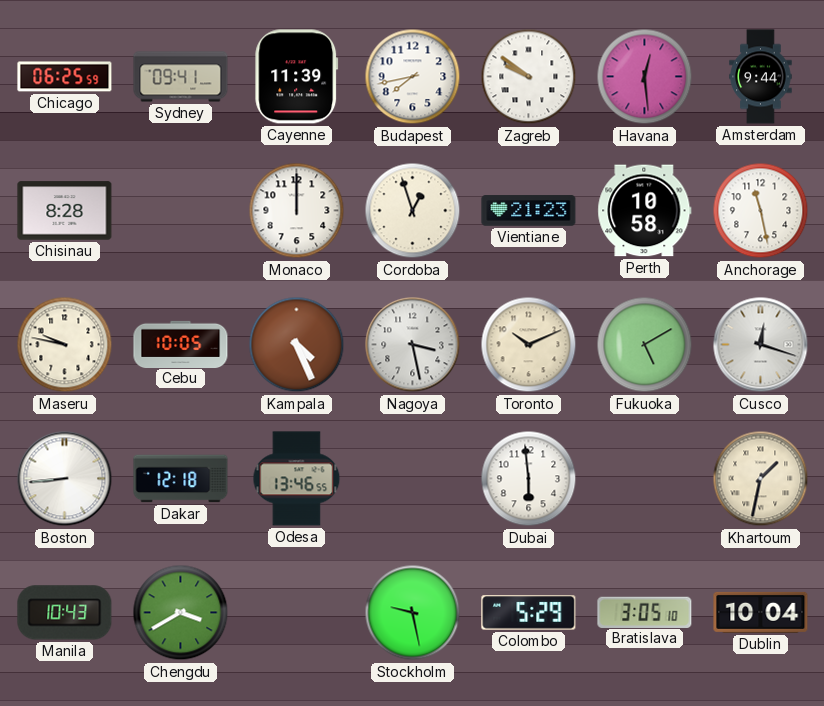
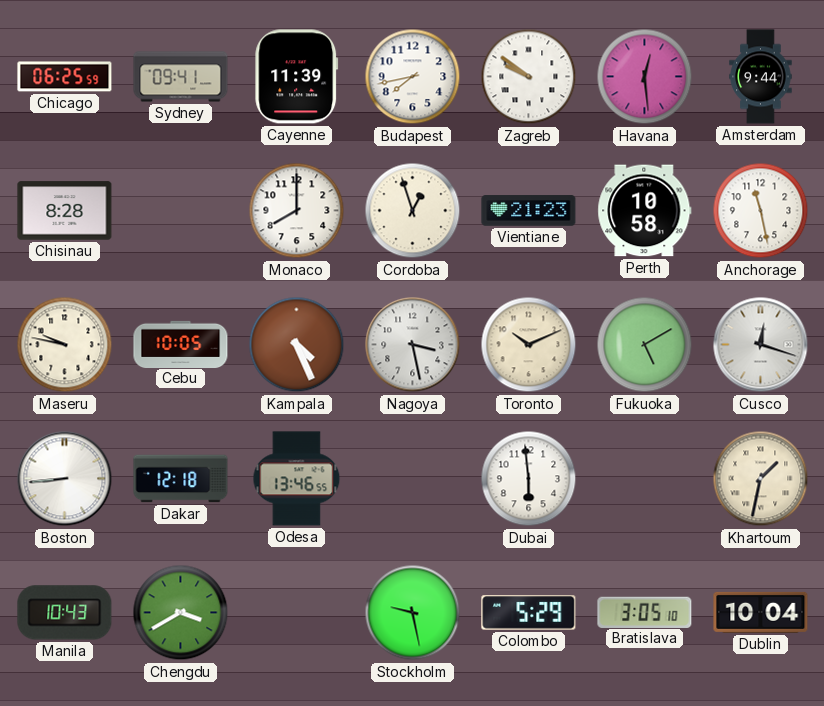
Monaco: 12:00 -> 8:00 (297, 211)
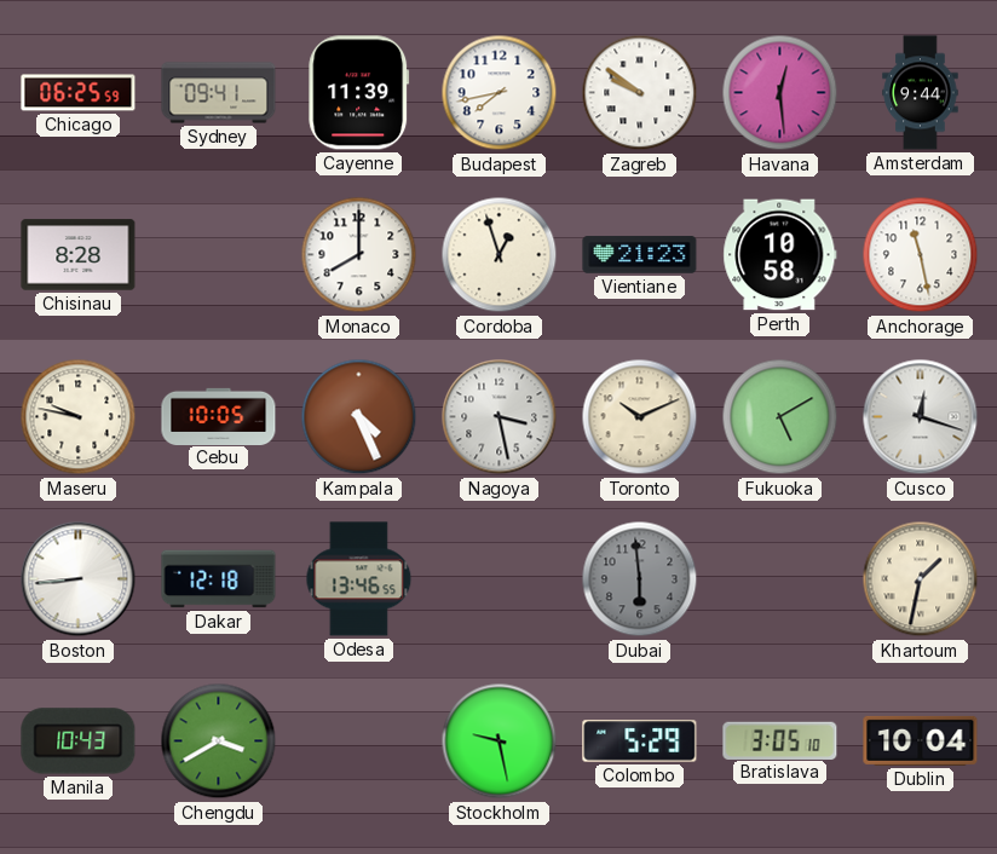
Dubai dial: white -> grey (640, 579)
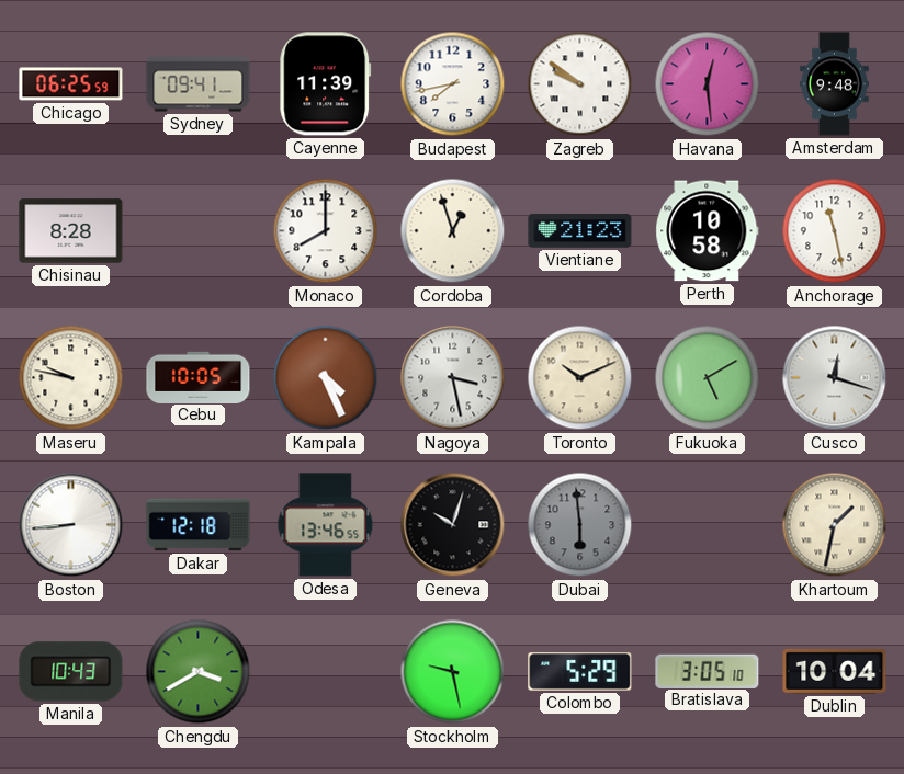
Amsterdam: 9:44 -> 9:48 (835, 84)
Geneva: none -> 10:03 (453, 525)
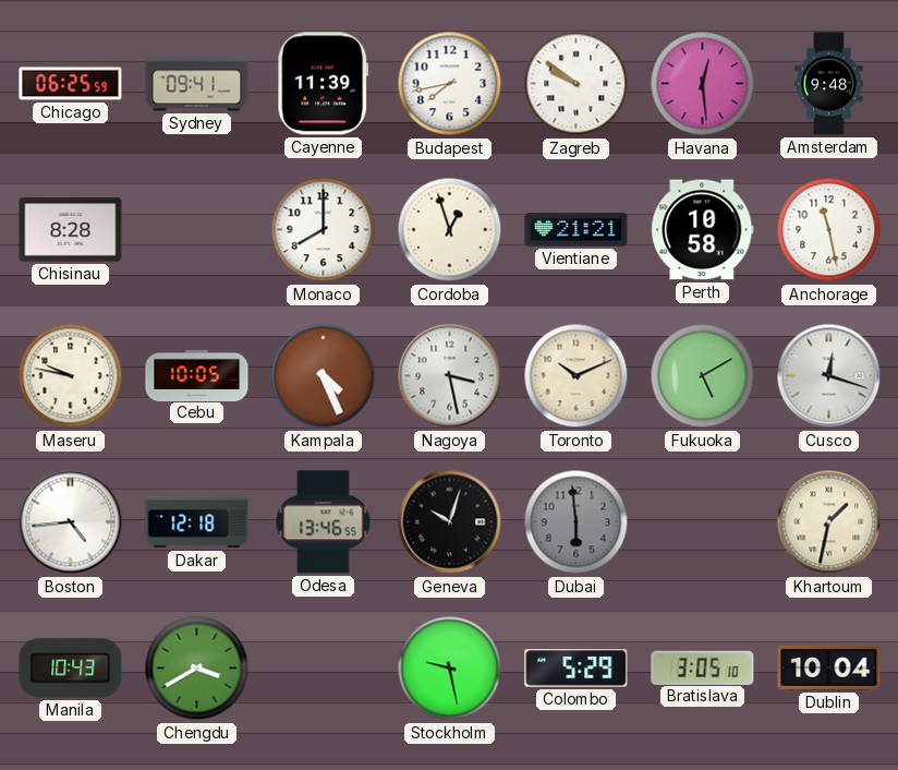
Vientiane: 21:23 -> 21:21 (577, 230)
Boston: 8:44 -> 4:44 (71, 522)
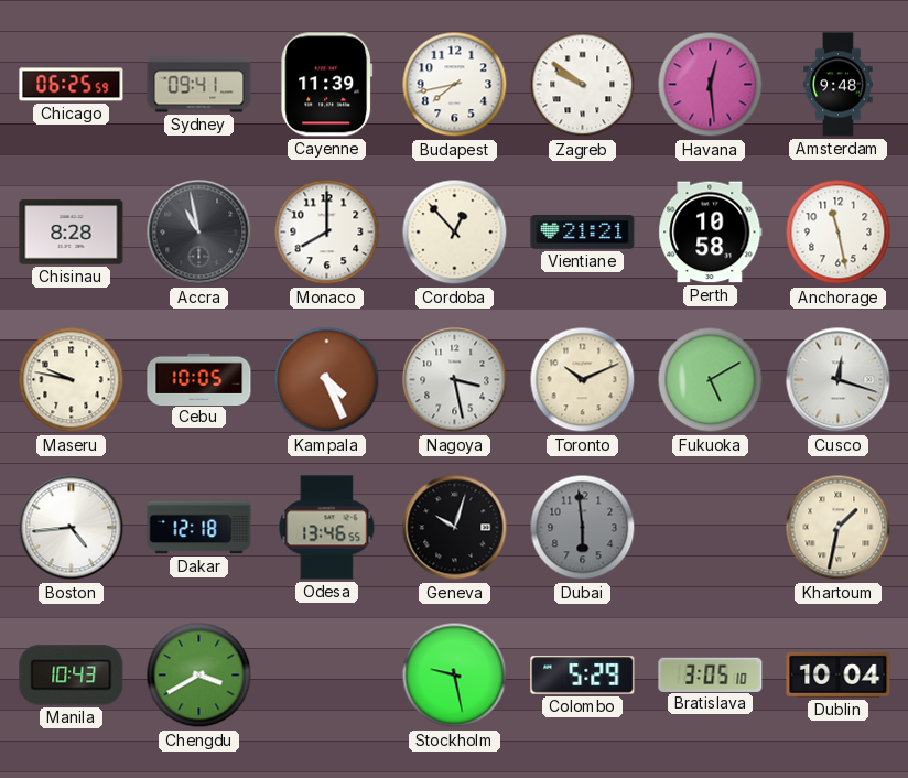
Accra: none -> 10:58 (199, 233)
Cordoba: 12:57 -> 12:53 (455, 233)
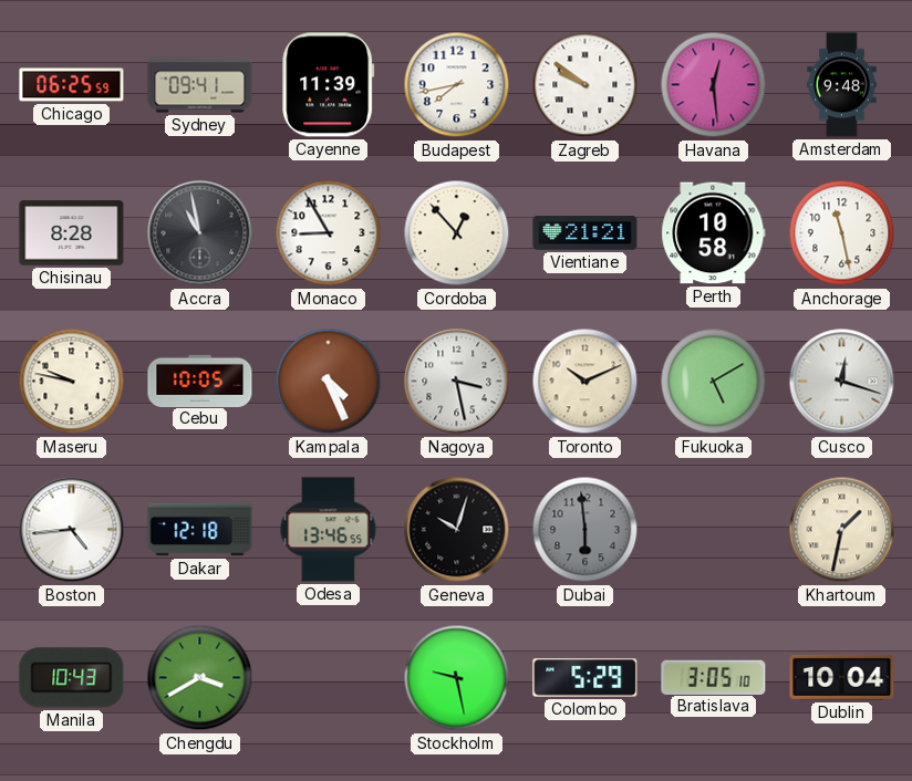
Monaco: 8:00 -> 8:55 (329, 233)
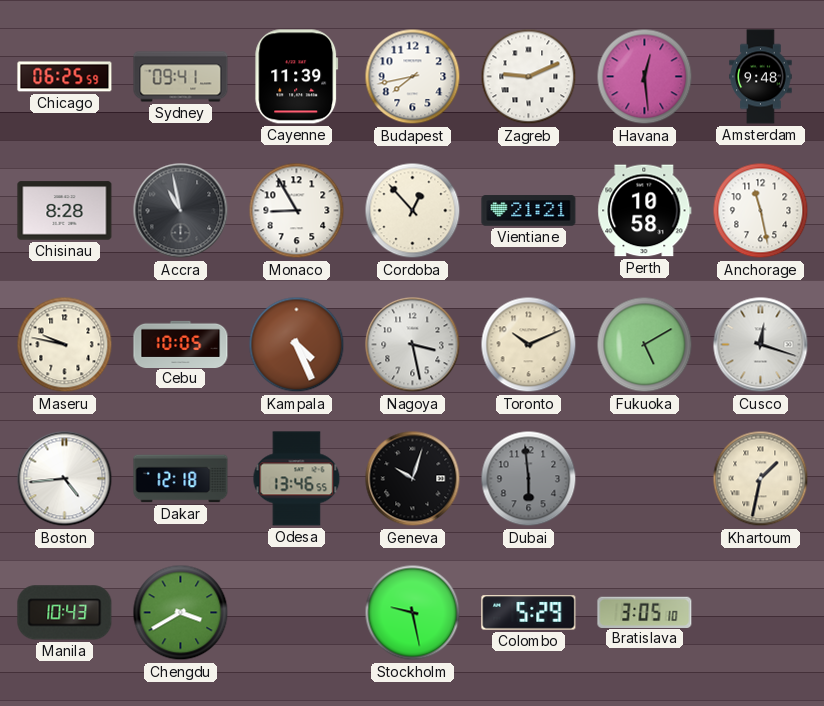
Zagreb: 9:51 -> 9:11 (529, 77)
Dublin: 10:04 -> none (842, 677)
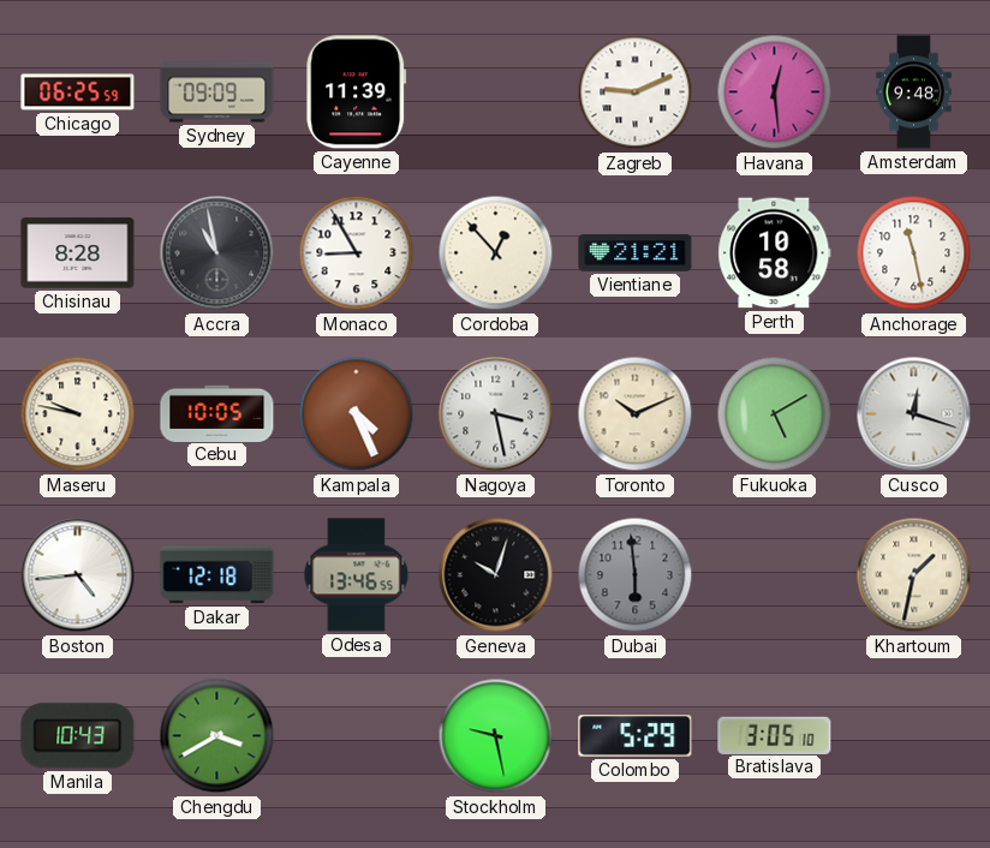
Sydney: 09:41 -> 09:09 (217, 92)
Budapest: 7:43 -> none (413, 77)
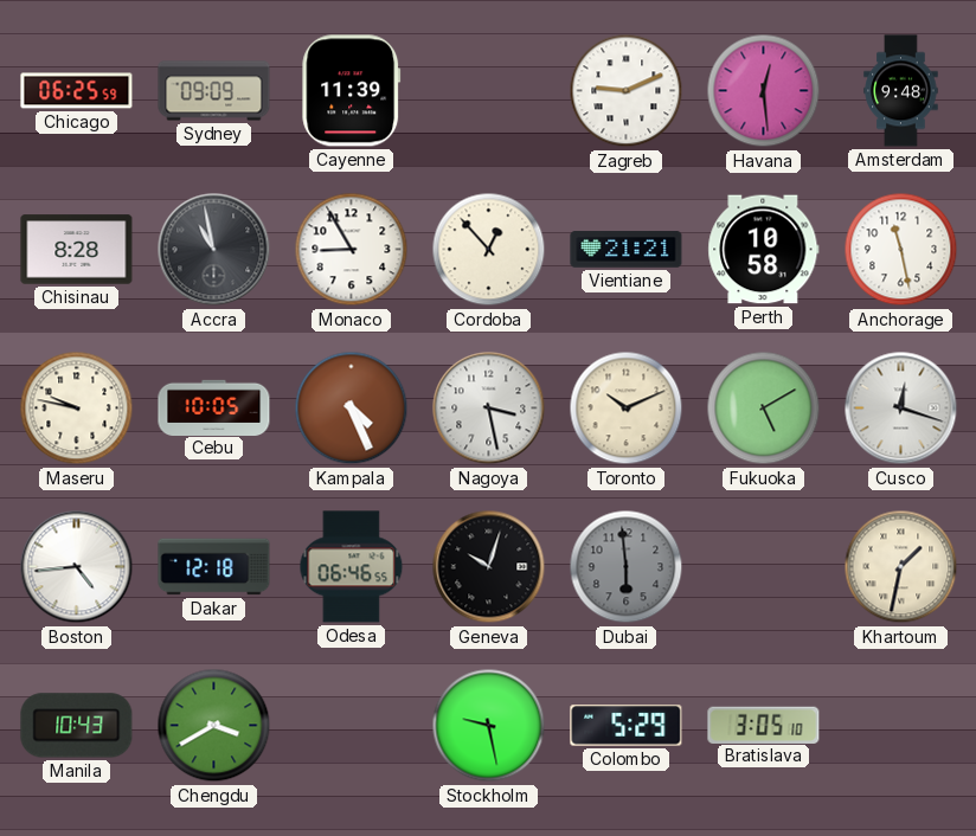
Odesa: 13:46 -> 06:46 (352, 567)
